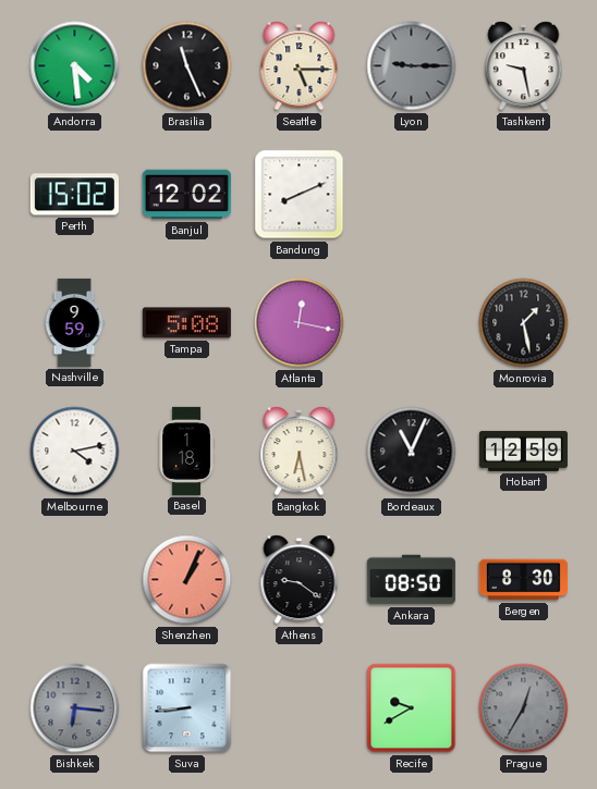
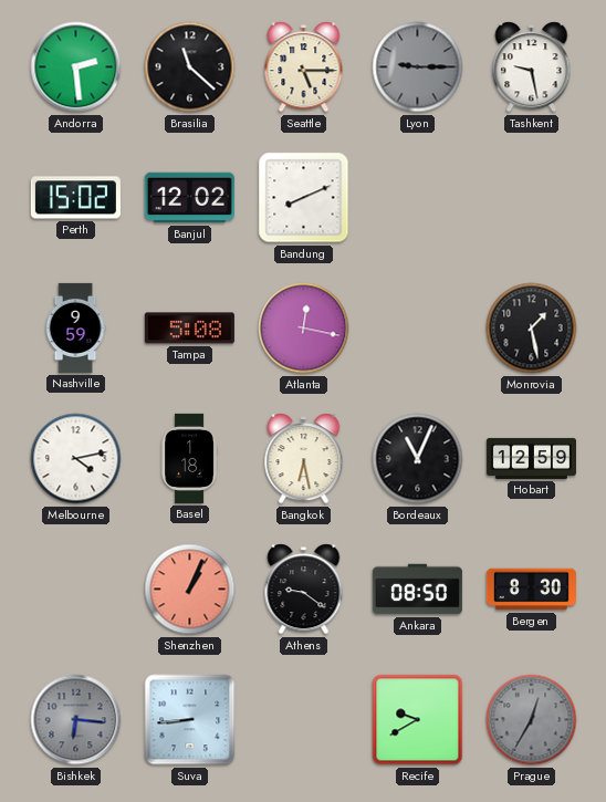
Andorra: 4:29 -> 2:29 (76, 67)
Brasilia: 11:26 -> 11:22 (190, 67)
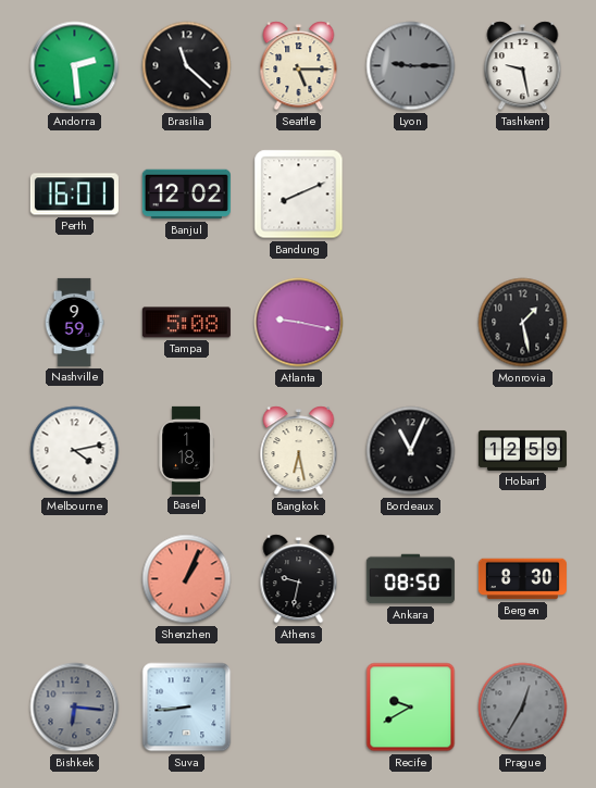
Perth: 15:02 -> 16:01 (74, 195)
Atlanta: 12:17 -> 9:17 (299, 323)
Athens: 9:21 -> 9:32 (299, 579)
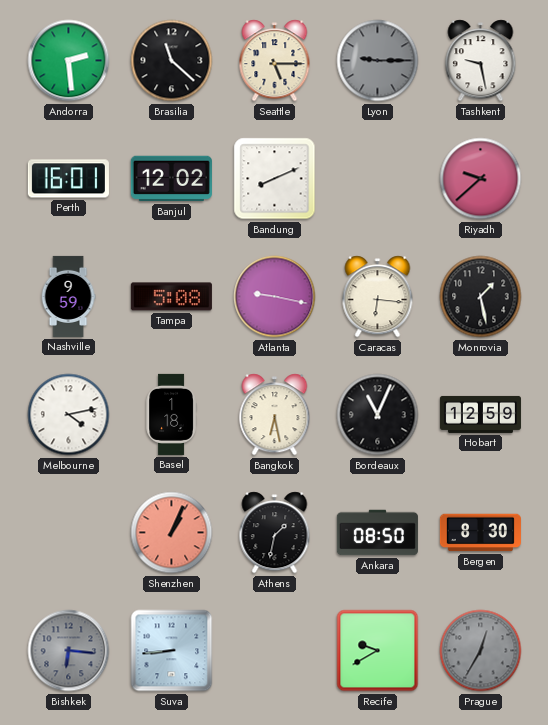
Riyadh: none -> 9:38 (481, 179)
Caracas: none -> 6:16 (378, 297)
Athens: 9:32 -> 1:32 (275, 533)
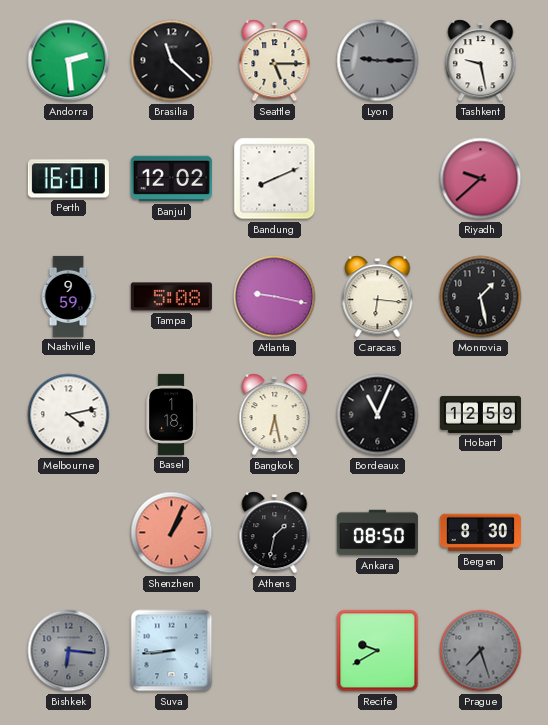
Prague: 12:35 -> 7:27 (481, 651)
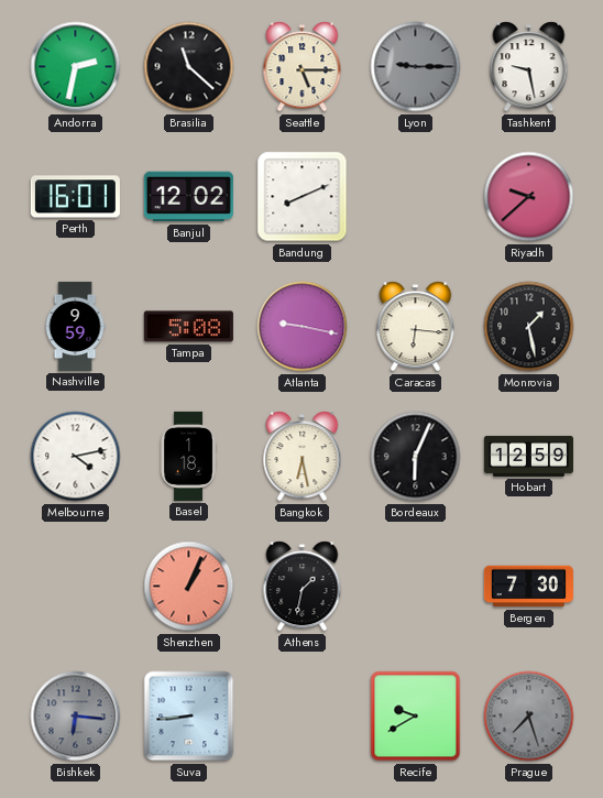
Andorra: 2:29 -> 2:32 (76, 67)
Bordeaux: 11:04 -> 6:04 (416, 457)
Ankara: 08:50 -> none (377, 533)
Bergen: 8:30 -> 7:30 (528, 587)
